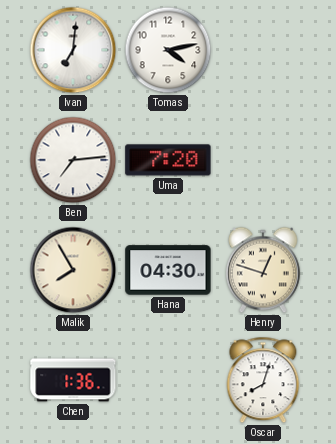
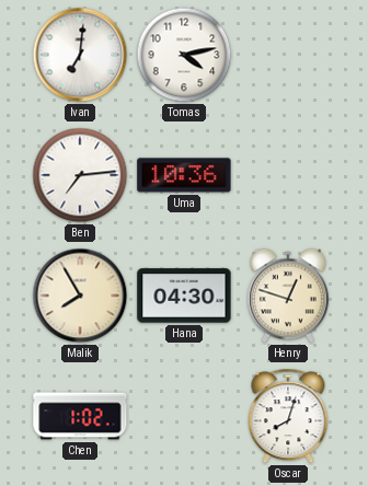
Uma: 7:20 -> 10:36 (184, 175)
Chen: 1:36 -> 1:02 (80, 416)
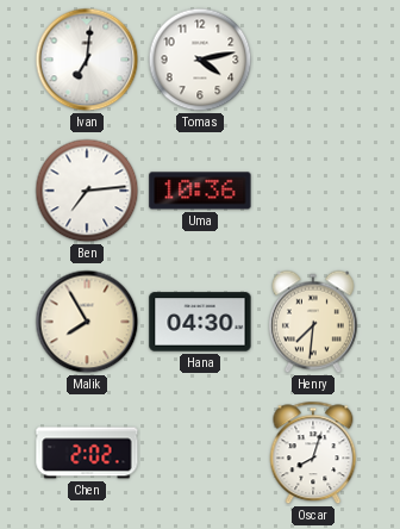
Henry: 12:48 -> 7:31 (313, 322)
Chen: 1:02 -> 2:02 (87, 453)
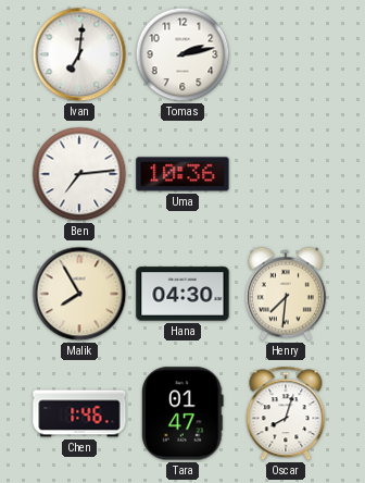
Tomas: 4:13 -> 2:13 (182, 54)
Chen: 2:02 -> 1:46 (79, 413)
Tara: none -> 01:47 (182, 413)
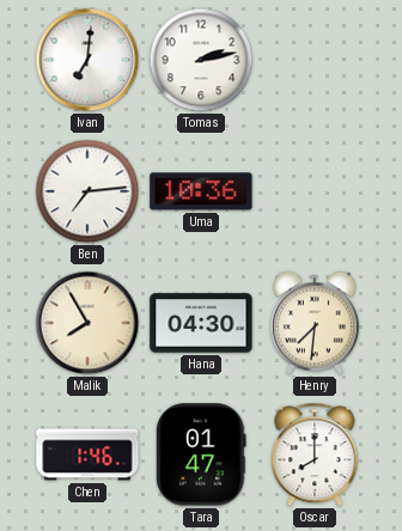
Oscar: 8:03 -> 8:00 (315, 454)
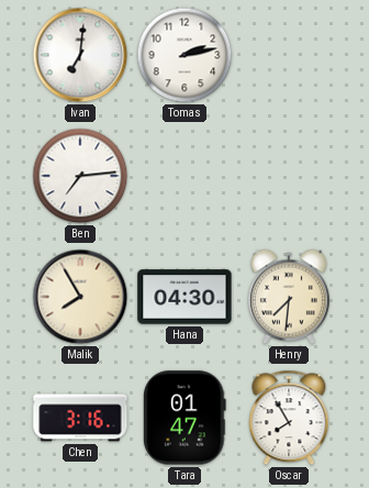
Uma: 10:36 -> none (201, 191)
Chen: 1:46 -> 3:16 (80, 418)
Oscar: 8:00 -> 7:55 (289, 418)
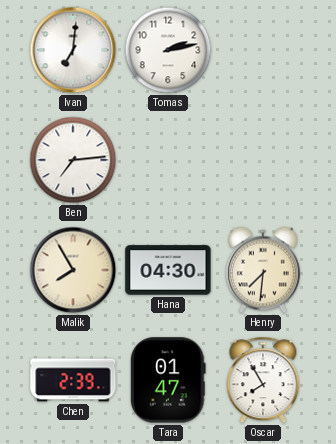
Chen: 3:16 -> 2:39 (73, 380)
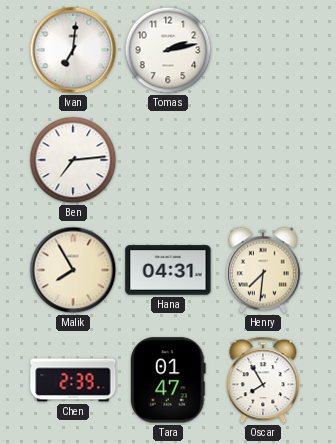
Hana: 04:30 -> 04:31 (168, 270)
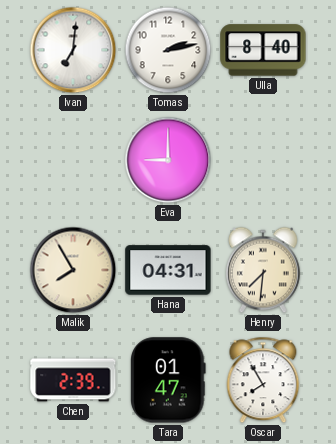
Ulla: none -> 8:40 (263, 50)
Ben: 7:14 -> none (73, 160)
Eva: none -> 9:00 (168, 160)
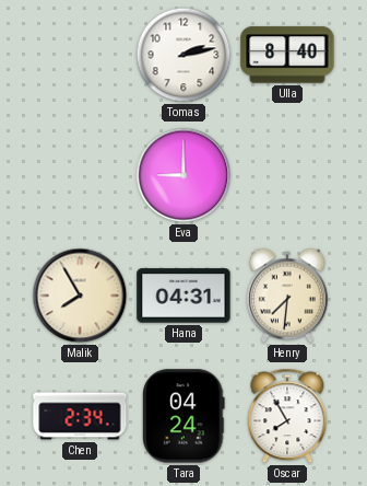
Ivan: 7:01 -> none (73, 50)
Chen: 2:39 -> 2:34 (80, 416)
Tara: 01:47 -> 04:24 (183, 416)
